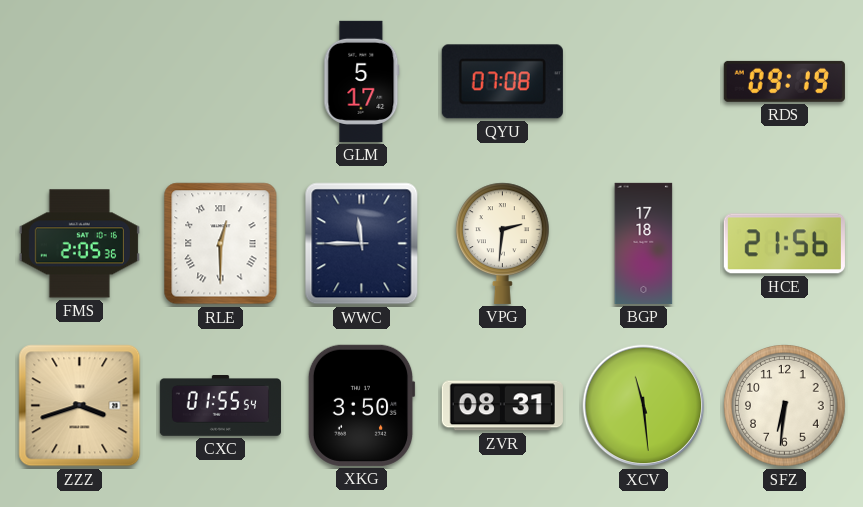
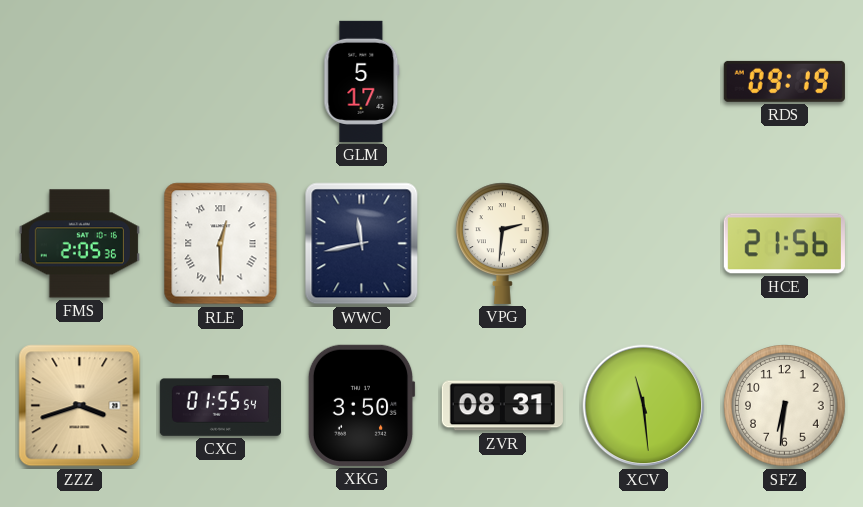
QYU: 07:08 -> none (502, 82)
WWC: 11:45 -> 11:43 (362, 244)
BGP: 17:18 -> none (644, 243)
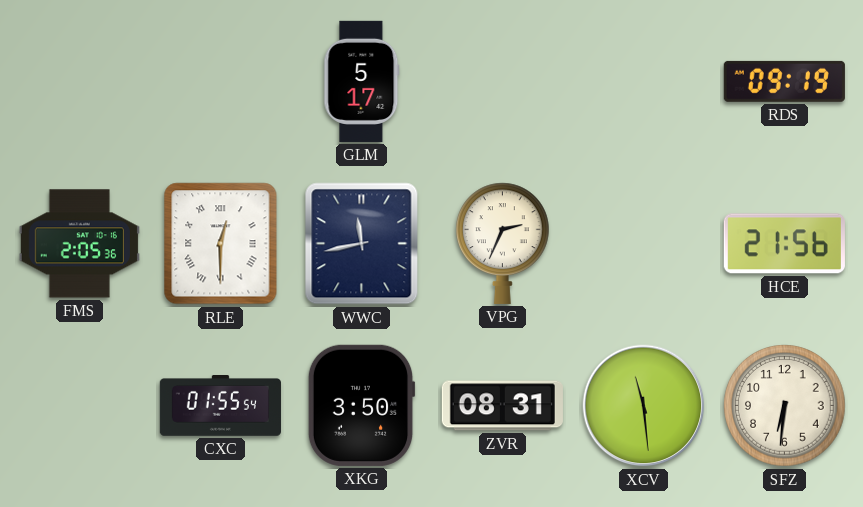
VPG: 2:31 -> 2:34 (503, 243)
ZZZ: 3:42 -> none (80, 406)
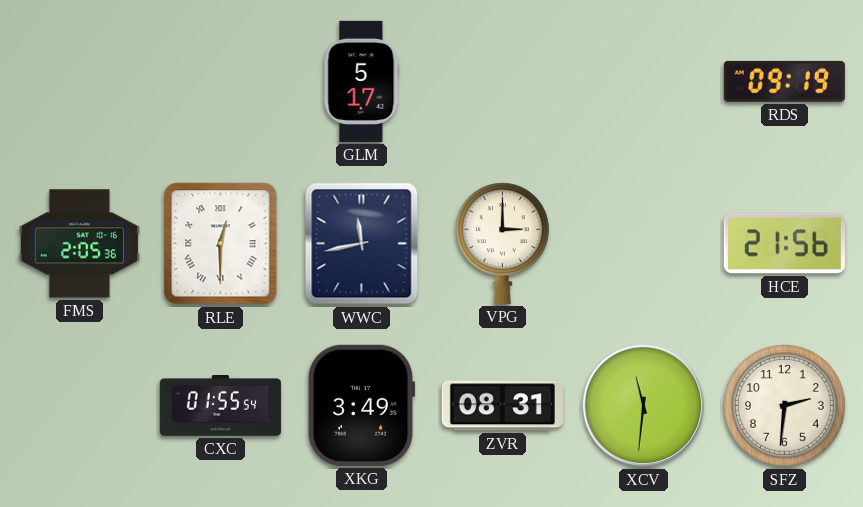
VPG: 2:34 -> 3:00 (503, 243)
XKG: 3:50 -> 3:49 (361, 405)
XCV: 11:29 -> 11:31 (644, 406)
SFZ: 6:31 -> 2:31 (785, 406)
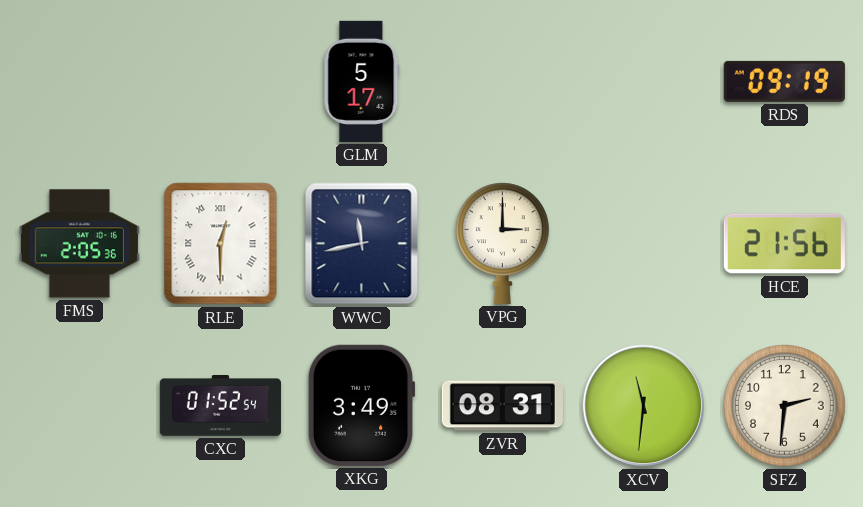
CXC: 01:55 -> 01:52 (220, 406)
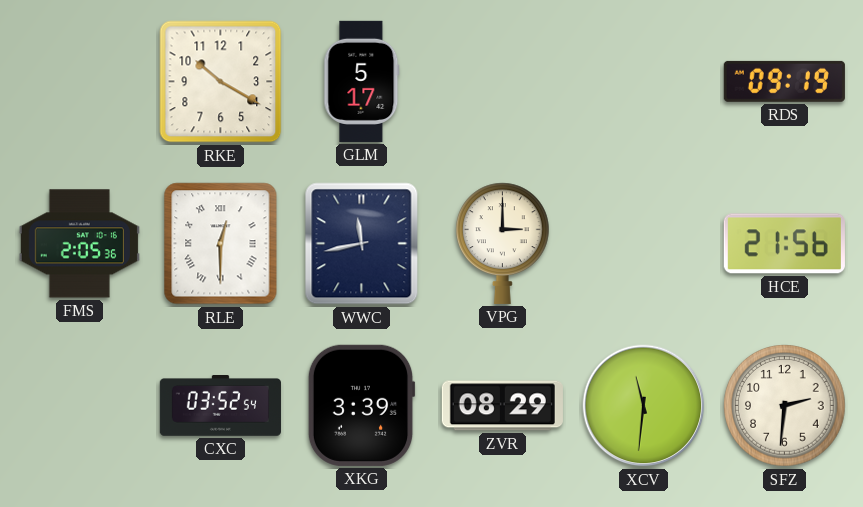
RKE: none -> 10:20 (221, 82)
CXC: 01:52 -> 03:52 (220, 406)
XKG: 3:49 -> 3:39 (361, 405)
ZVR: 08:31 -> 08:29 (502, 406)
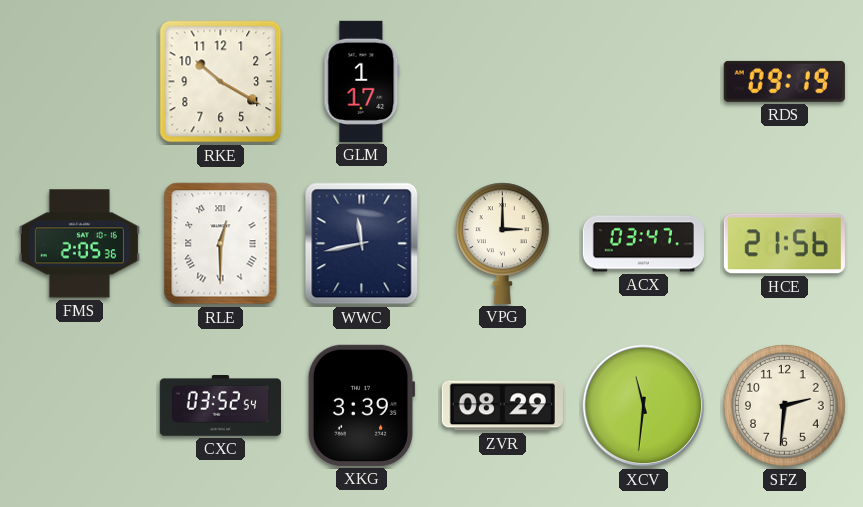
GLM: 5:17 -> 1:17 (362, 81)
ACX: none -> 03:47 (643, 244)
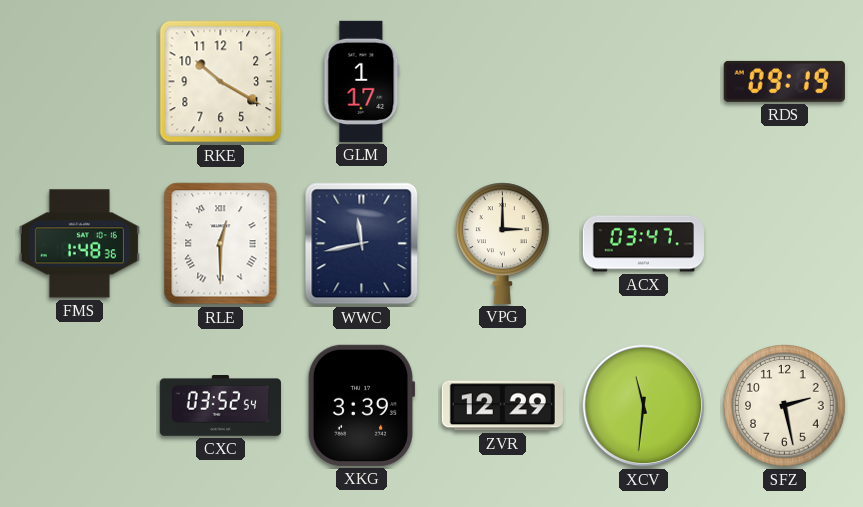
FMS: 2:05 -> 1:48 (79, 244)
HCE: 21:56 -> none (784, 244)
ZVR: 08:29 -> 12:29 (502, 406)
SFZ: 2:31 -> 2:28 (785, 406)
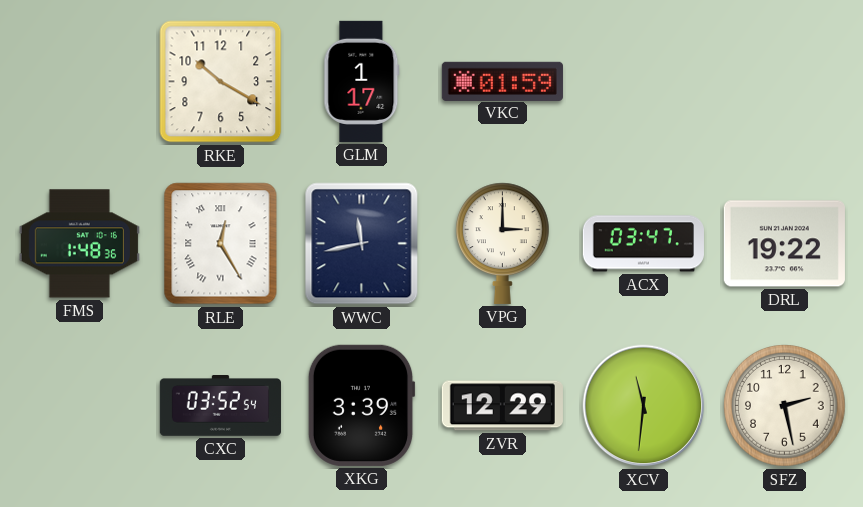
VKC: none -> 01:59 (502, 81)
RDS: 09:19 -> none (784, 81)
RLE: 12:30 -> 12:25 (221, 244)
DRL: none -> 19:22 (784, 244)
